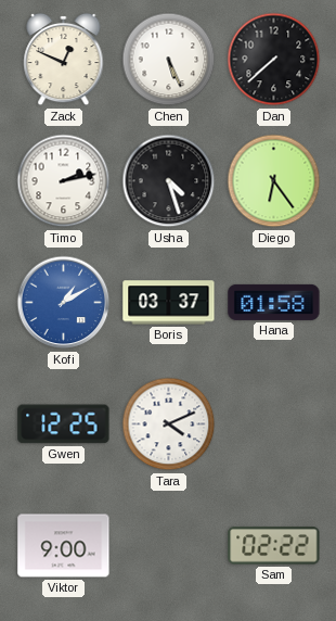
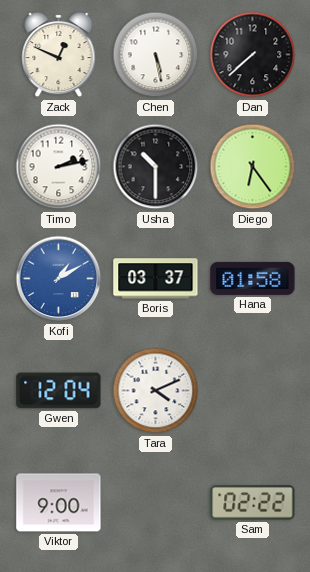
Chen: 5:26 -> 5:28 (156, 55)
Usha: 4:27 -> 10:30 (156, 167)
Gwen: 12:25 -> 12:04 (59, 391)
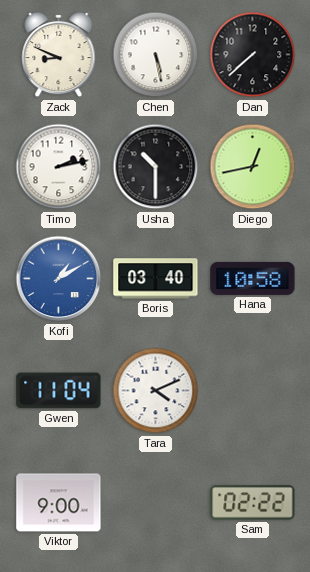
Zack: 12:49 -> 8:49 (59, 55)
Diego: 6:24 -> 12:43 (253, 167)
Boris: 03:37 -> 03:40 (156, 279)
Hana: 01:58 -> 10:58 (253, 278)
Gwen: 12:04 -> 11:04 (59, 391)
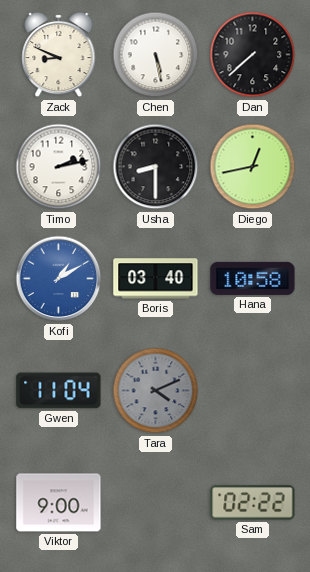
Usha: 10:30 -> 8:30 (156, 167)
Tara dial: white -> grey (156, 391)
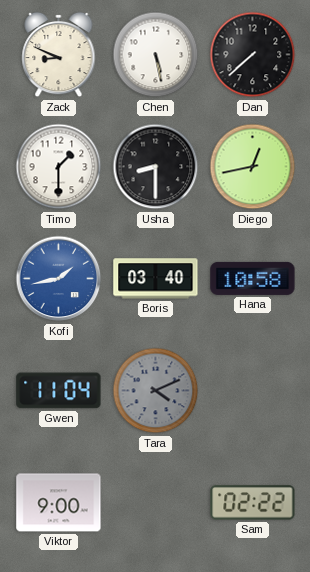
Timo: 2:13 -> 1:30 (59, 167)
Kofi: 1:10 -> 1:43 (59, 279)
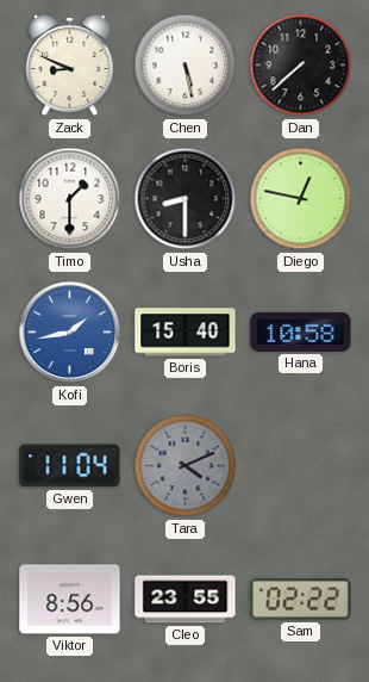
Diego: 12:43 -> 12:47 (301, 199)
Boris: 03:40 -> 15:40 (186, 333)
Viktor: 9:00 -> 8:56 (70, 600)
Cleo: none -> 23:55 (186, 600)
